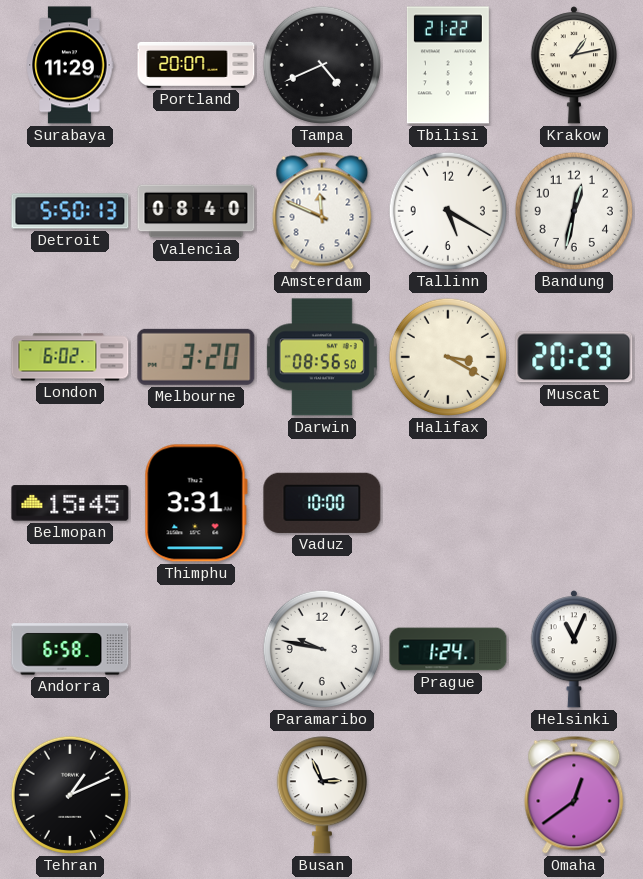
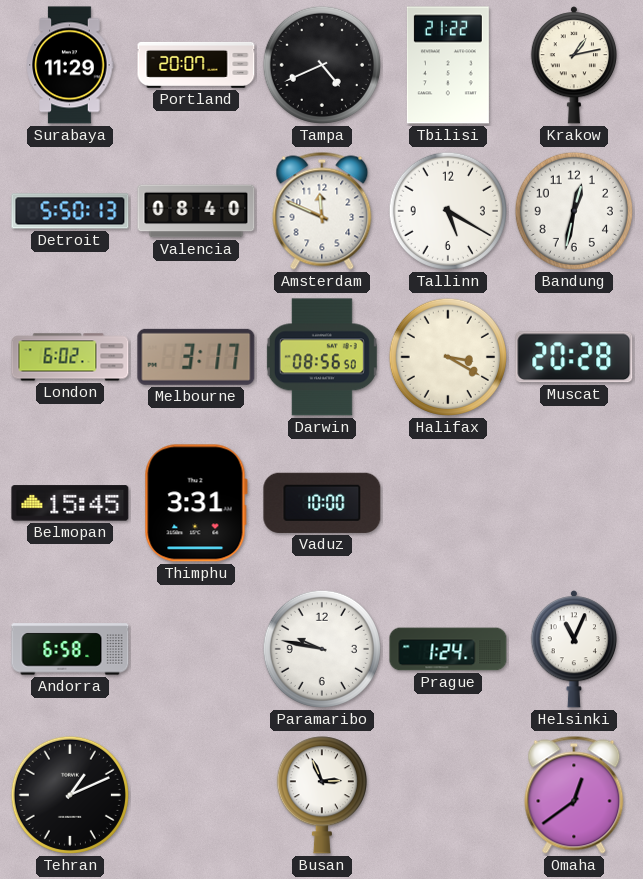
Melbourne: 3:20 -> 3:17 (196, 357)
Muscat: 20:29 -> 20:28 (574, 357)
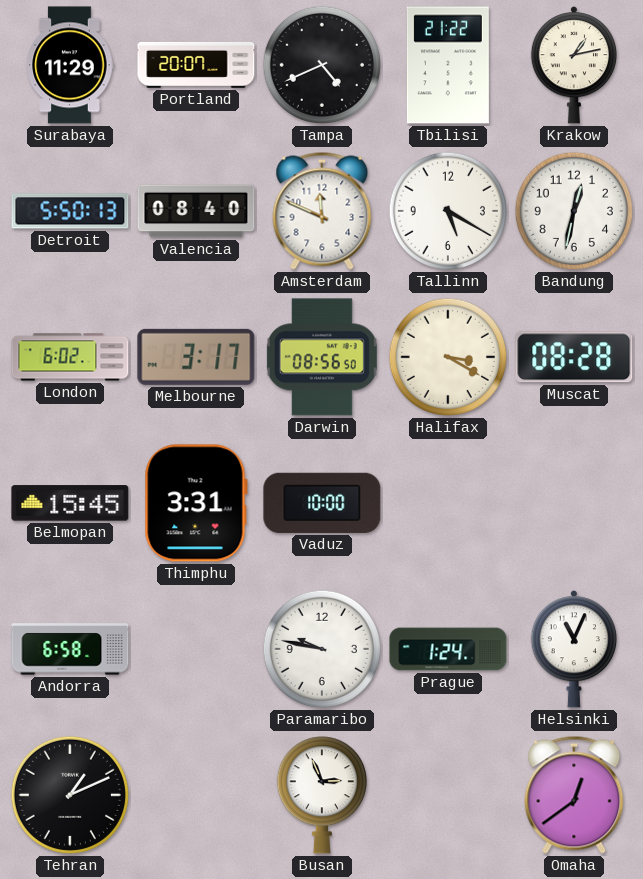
Muscat: 20:28 -> 08:28 (574, 357)
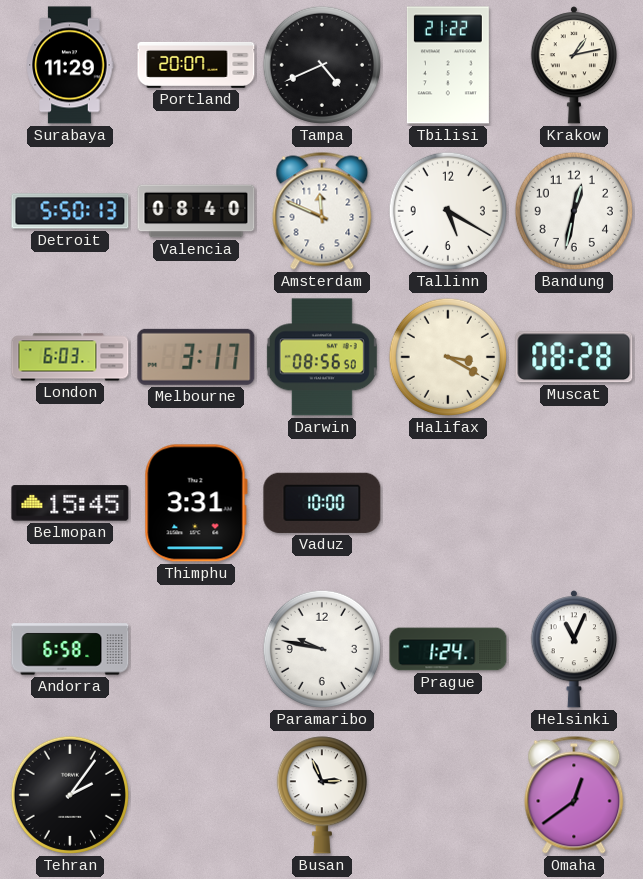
London: 6:02 -> 6:03 (70, 357)
Tehran: 1:11 -> 2:06 (70, 795)
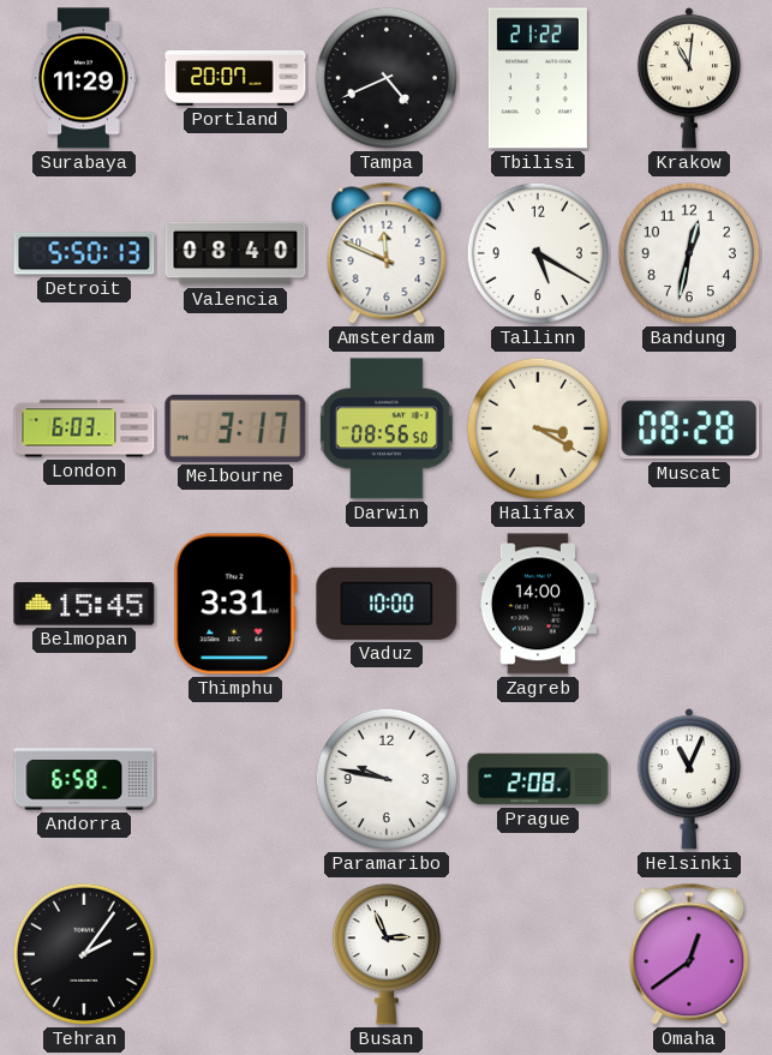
Krakow: 1:13 -> 11:01 (688, 78)
Zagreb: none -> 14:00 (538, 604)
Prague: 1:24 -> 2:08 (538, 779)
